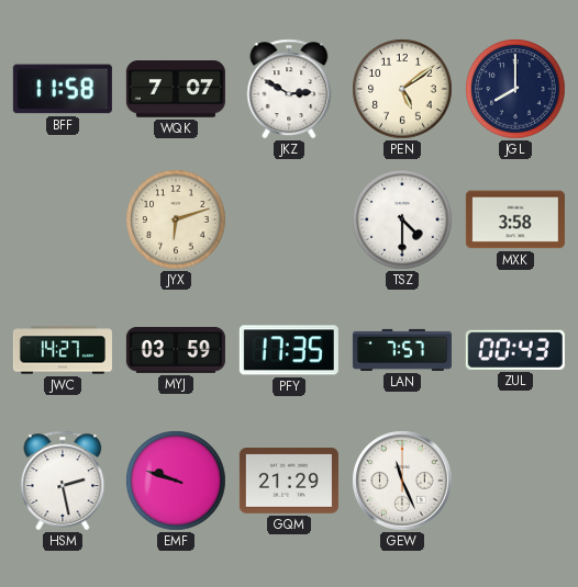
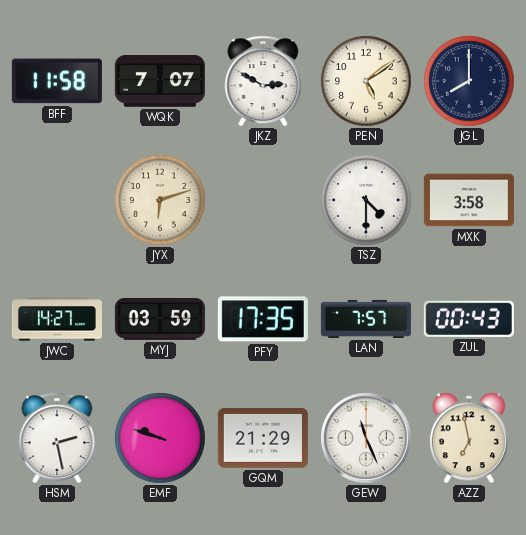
AZZ: none -> 6:58 (469, 438)
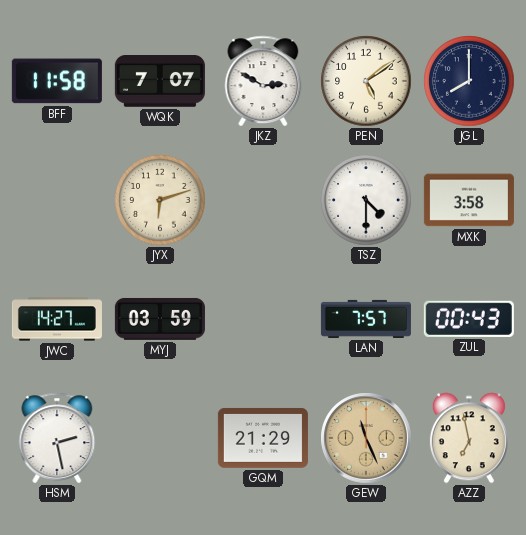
PFY: 17:35 -> none (263, 319)
EMF: 9:48 -> none (160, 438)
GEW dial: white -> champagne (366, 438)
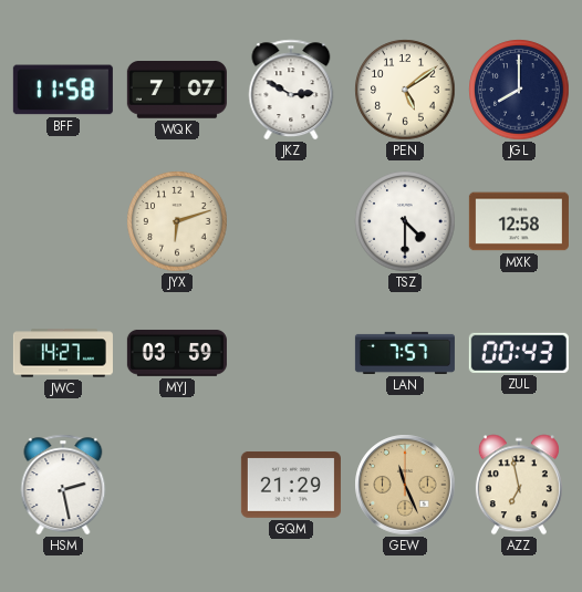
MXK: 3:58 -> 12:58 (519, 221)
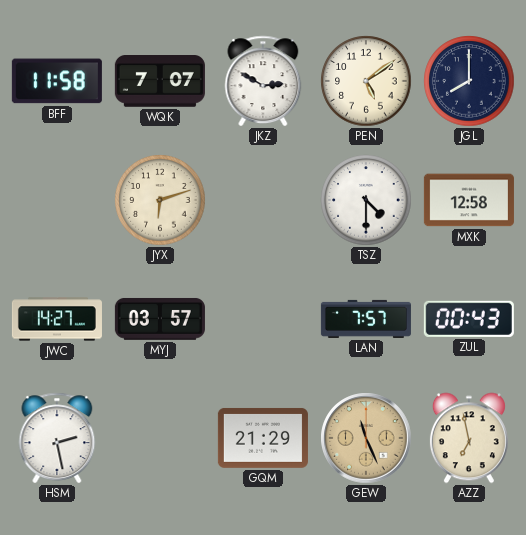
MYJ: 03:59 -> 03:57 (160, 319)
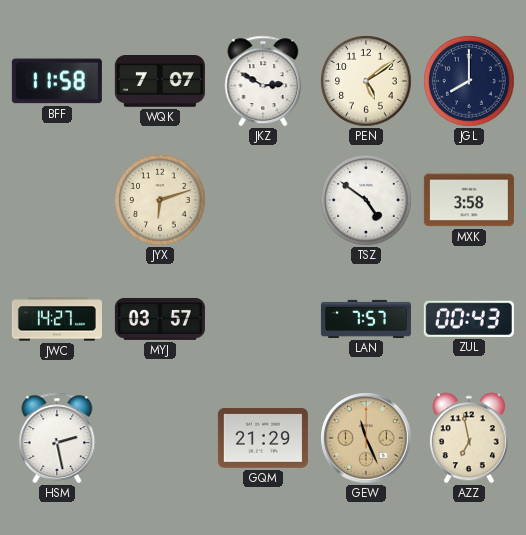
TSZ: 4:30 -> 4:51 (366, 200)
MXK: 12:58 -> 3:58 (469, 200)
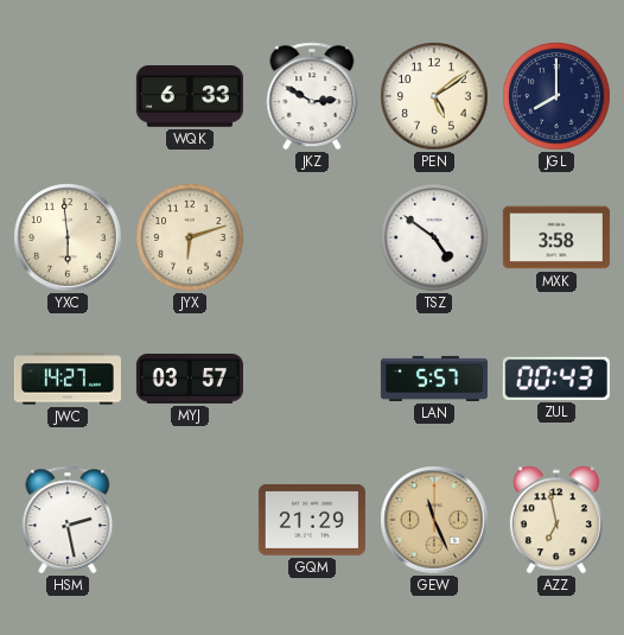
BFF: 11:58 -> none (57, 81)
WQK: 7:07 -> 6:33 (190, 97)
YXC: none -> 5:59 (68, 237)
LAN: 7:57 -> 5:57 (434, 379)
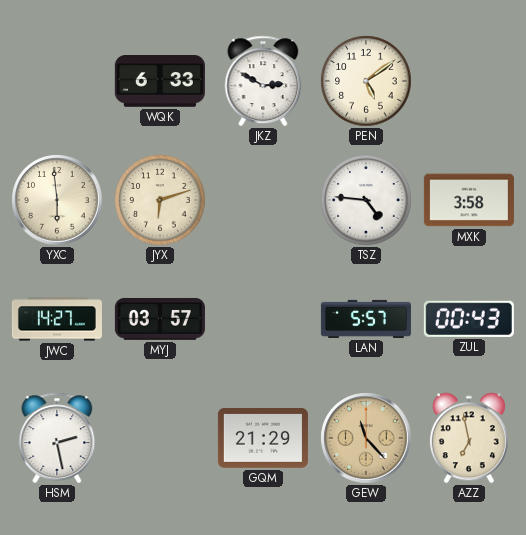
JGL: 8:00 -> none (556, 96)
TSZ: 4:51 -> 4:46 (366, 200)
GEW: 11:26 -> 11:23 (366, 438)
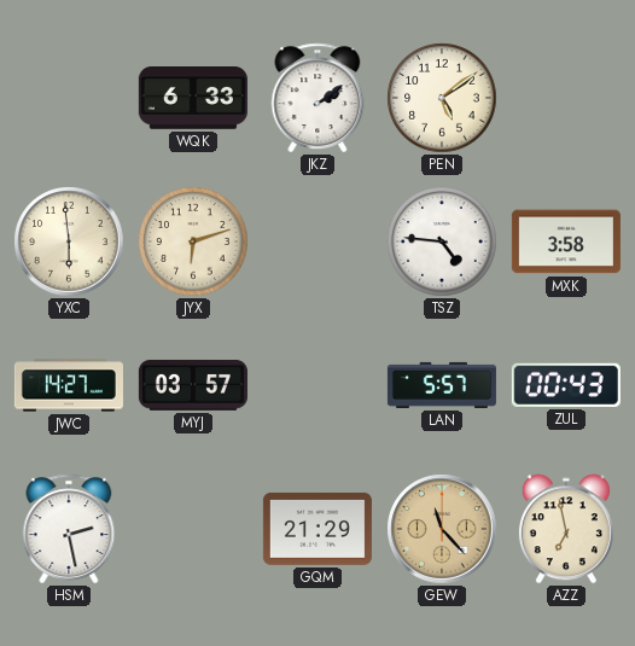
JKZ: 2:50 -> 2:09 (317, 98)
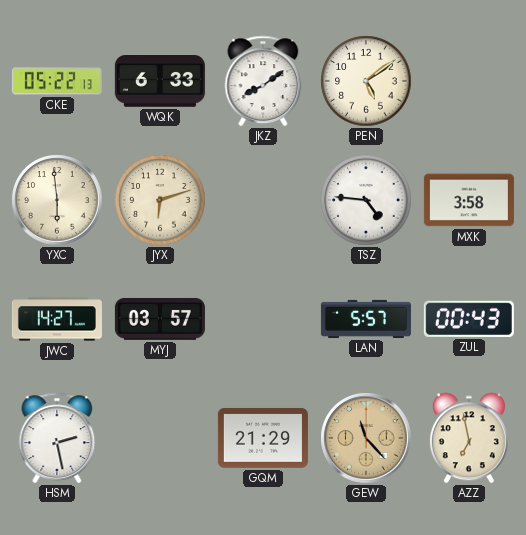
CKE: none -> 05:22 (57, 81)
JKZ: 2:09 -> 8:09 (263, 81)
